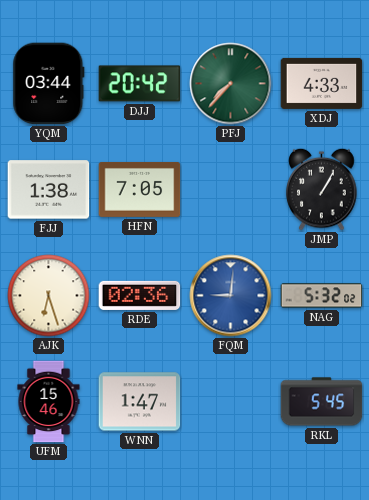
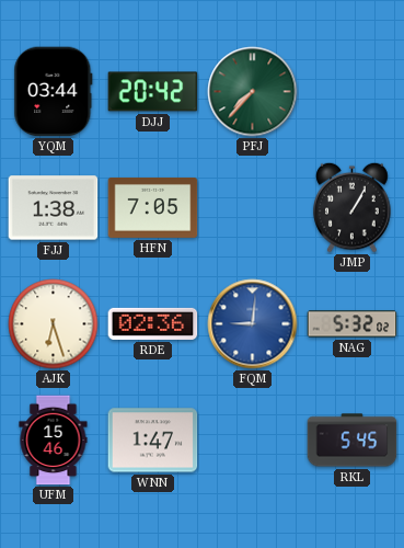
XDJ: 4:33 -> none (322, 83)
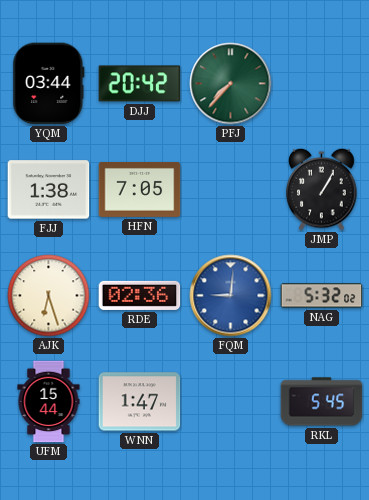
UFM: 15:46 -> 15:44 (49, 402)
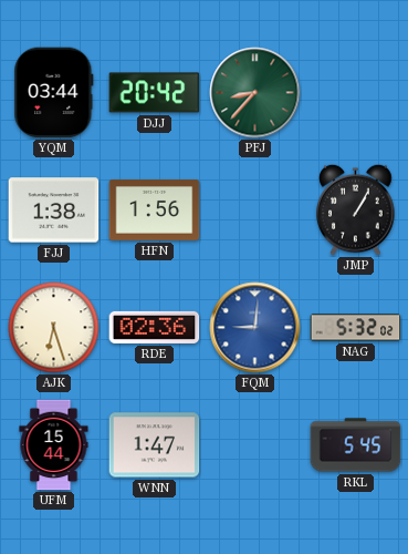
PFJ: 7:37 -> 8:37 (255, 93)
HFN: 7:05 -> 1:56 (155, 209)
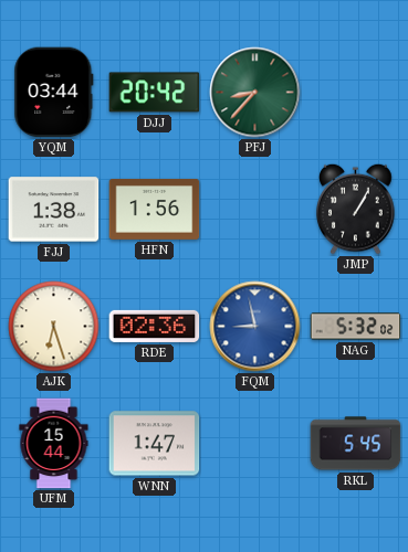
FQM: 9:01 -> 8:58 (255, 327)
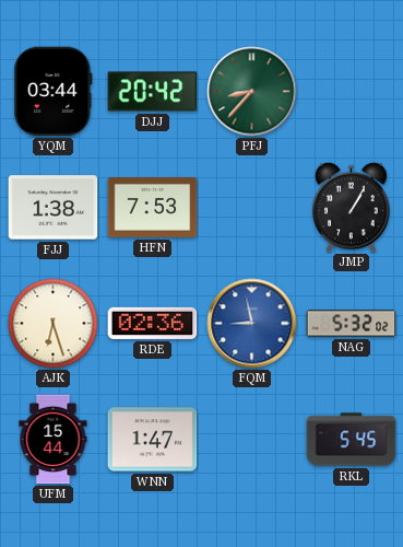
HFN: 1:56 -> 7:53 (153, 207)
